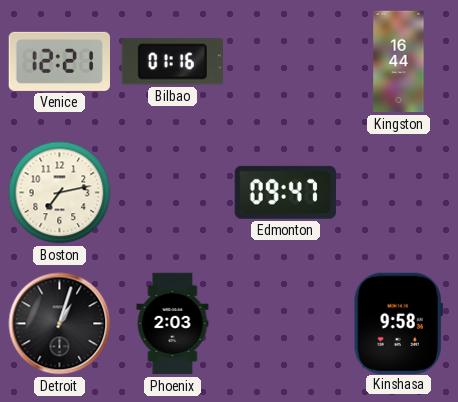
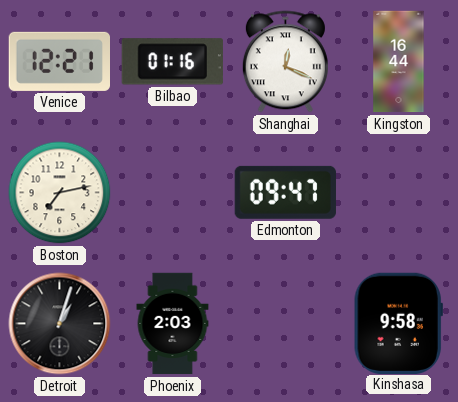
Shanghai: none -> 12:19 (285, 62)
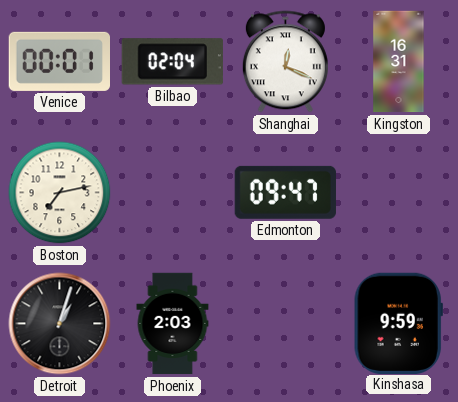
Venice: 12:21 -> 00:01 (59, 61)
Bilbao: 01:16 -> 02:04 (172, 62)
Kingston: 16:44 -> 16:31 (399, 62)
Kinshasa: 9:58 -> 9:59 (398, 323)
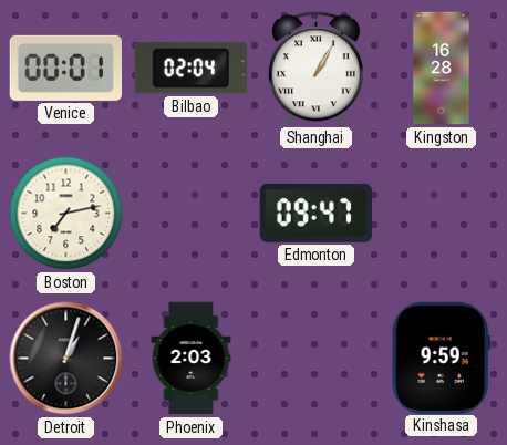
Shanghai: 12:19 -> 1:05 (315, 69)
Kingston: 16:31 -> 16:28 (442, 69)
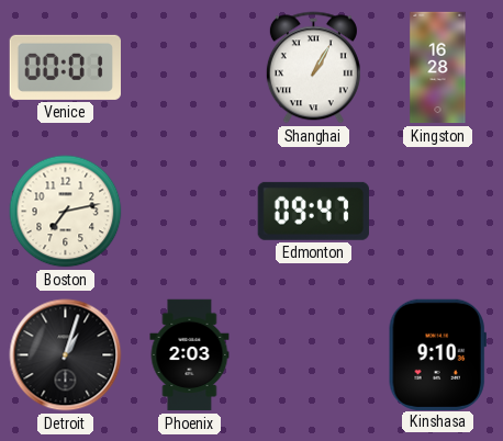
Bilbao: 02:04 -> none (190, 69)
Kinshasa: 9:59 -> 9:10 (437, 354)
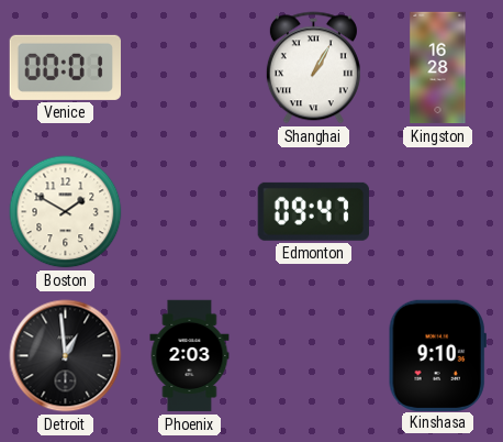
Boston: 7:13 -> 1:50 (66, 212)
Detroit: 1:03 -> 12:59 (66, 356)
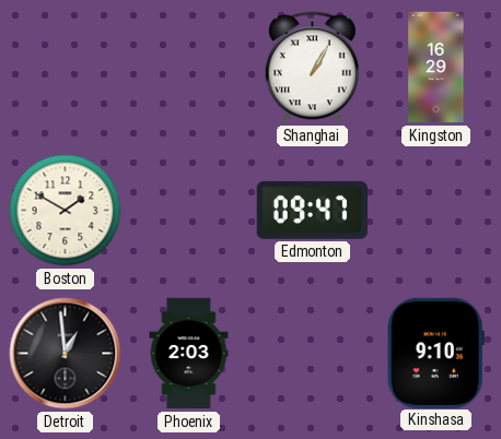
Venice: 00:01 -> none (65, 67)
Kingston: 16:28 -> 16:29 (436, 68)
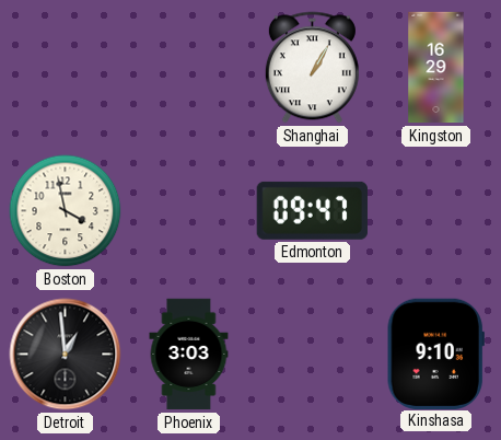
Boston: 1:50 -> 3:58 (66, 211)
Phoenix: 2:03 -> 3:03 (189, 355)
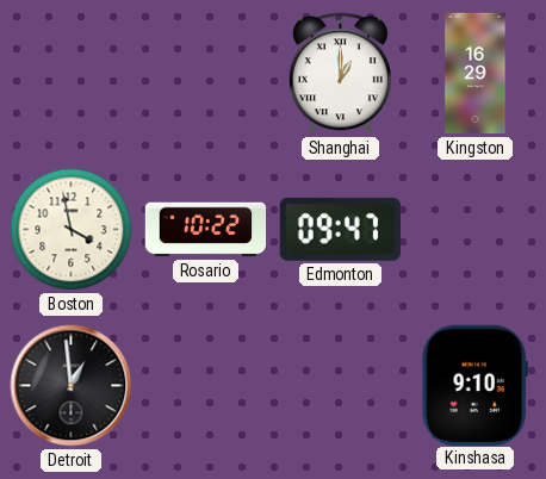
Shanghai: 1:05 -> 1:00 (340, 74)
Rosario: none -> 10:22 (206, 230)
Phoenix: 3:03 -> none (189, 355)
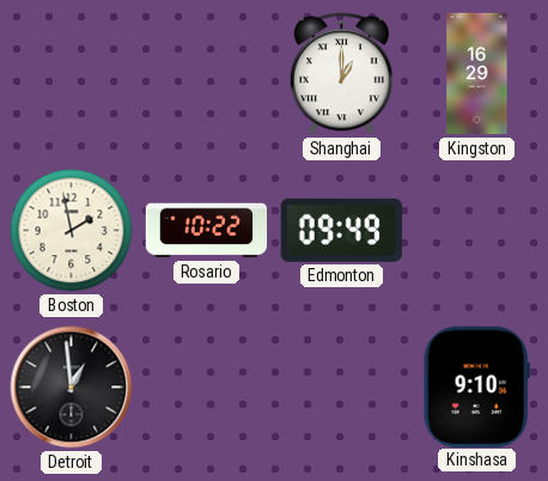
Boston: 3:58 -> 1:58 (72, 231)
Edmonton: 09:47 -> 09:49 (341, 230)
